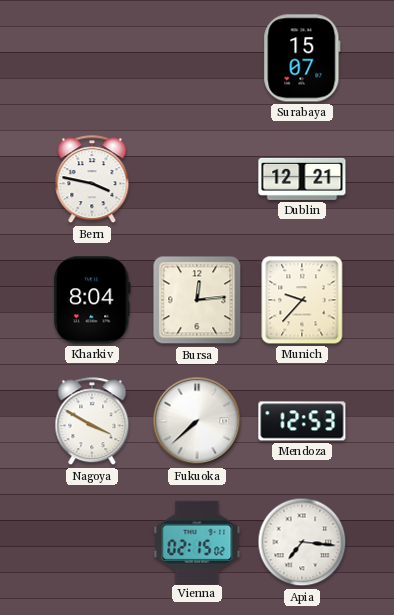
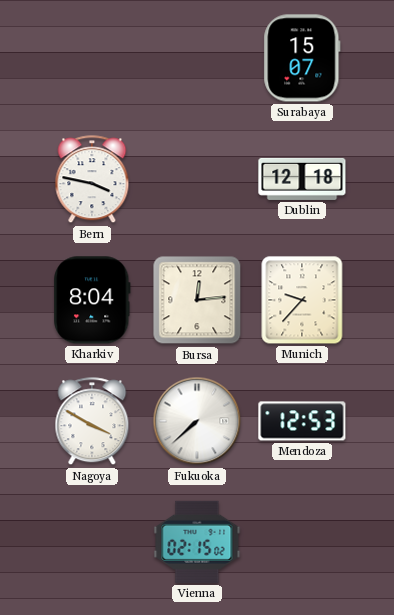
Dublin: 12:21 -> 12:18 (302, 179)
Apia: 7:16 -> none (302, 542)
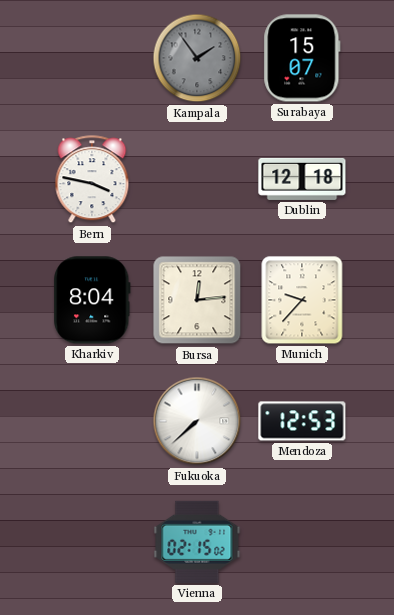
Kampala: none -> 1:54 (197, 58)
Nagoya: 3:50 -> none (92, 422)
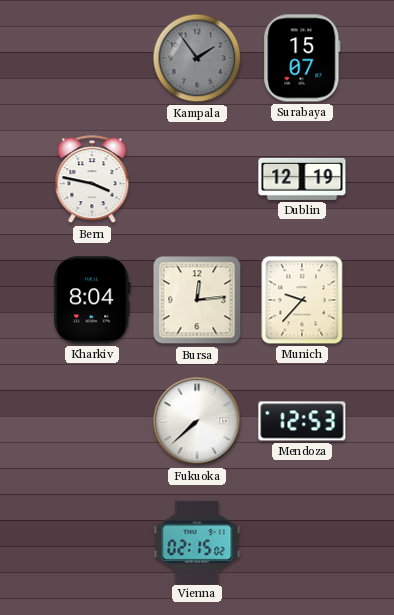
Dublin: 12:18 -> 12:19 (302, 179)
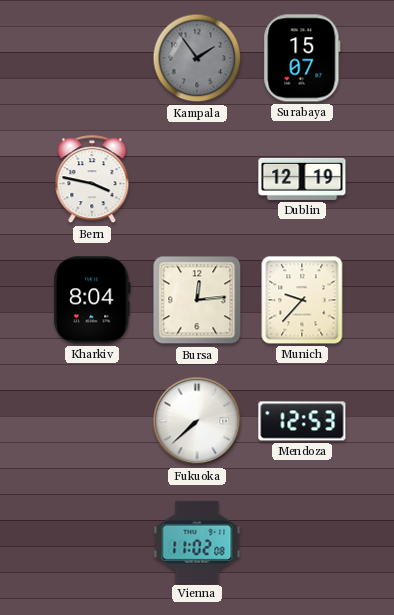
Vienna: 02:15 -> 11:02 (197, 542)
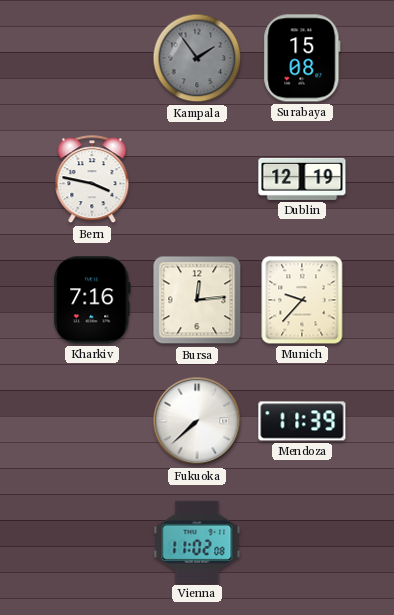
Surabaya: 15:07 -> 15:08 (302, 58)
Kharkiv: 8:04 -> 7:16 (92, 300)
Mendoza: 12:53 -> 11:39 (302, 421)
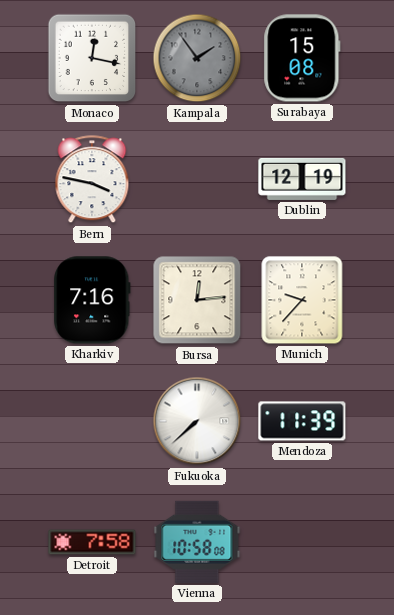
Monaco: none -> 12:17 (92, 58)
Detroit: none -> 7:58 (92, 542)
Vienna: 11:02 -> 10:58 (197, 542)
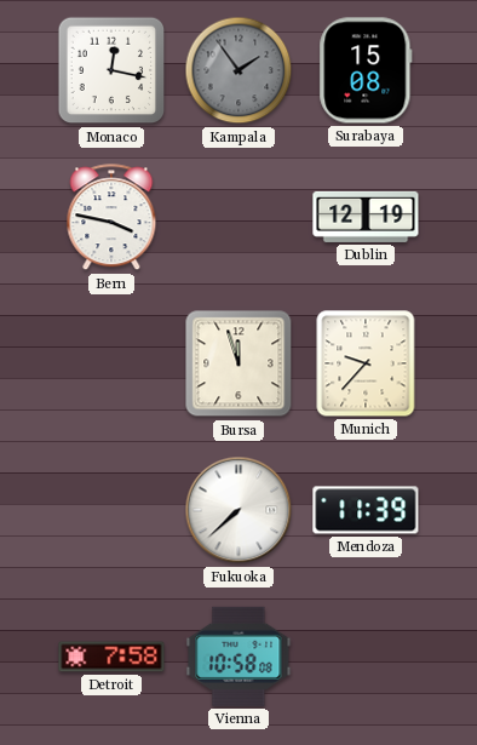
Kharkiv: 7:16 -> none (92, 300)
Bursa: 12:14 -> 11:57 (238, 363)
